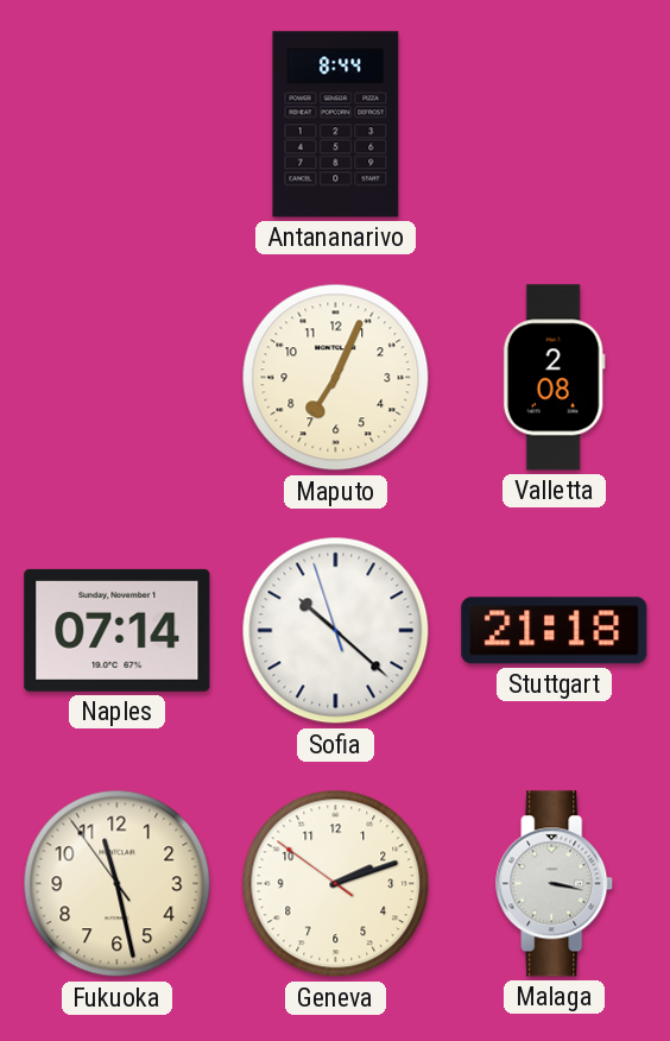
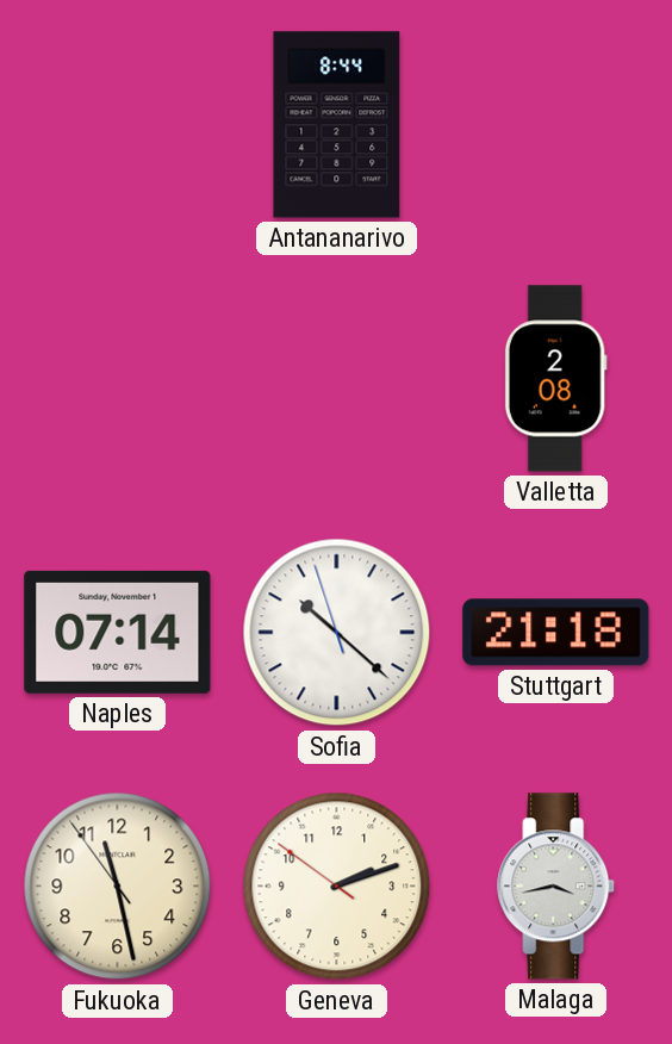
Maputo: 7:04 -> none (336, 378)
Malaga: 3:17 -> 3:43 (556, 887)
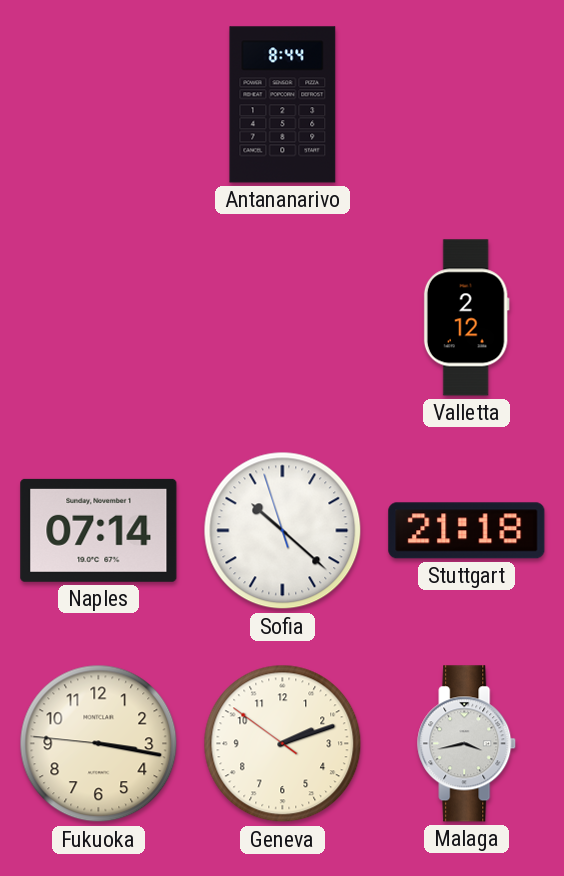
Valletta: 2:08 -> 2:12 (466, 318)
Fukuoka: 11:27 -> 3:16 (99, 744)
